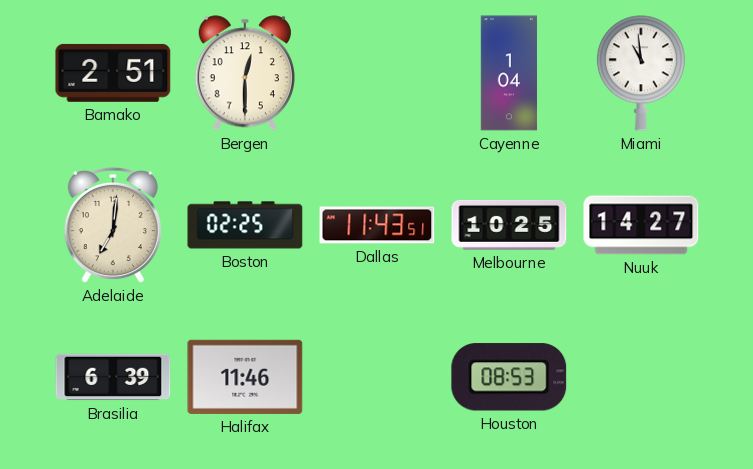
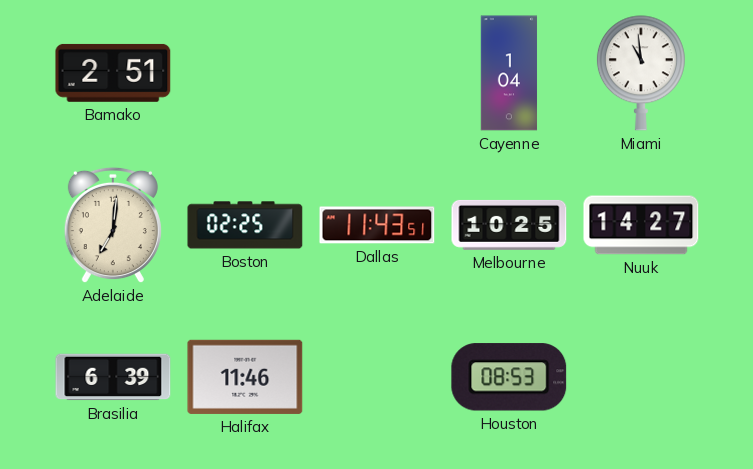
Bergen: 12:30 -> none (245, 73)
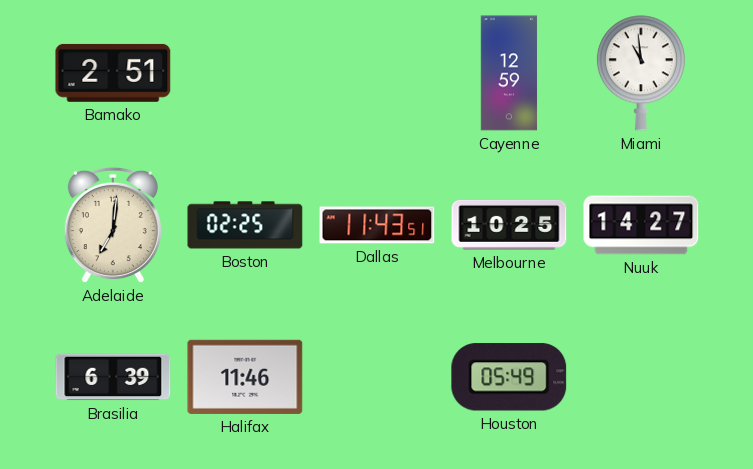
Cayenne: 1:04 -> 12:59 (509, 73)
Houston: 08:53 -> 05:49 (509, 377)
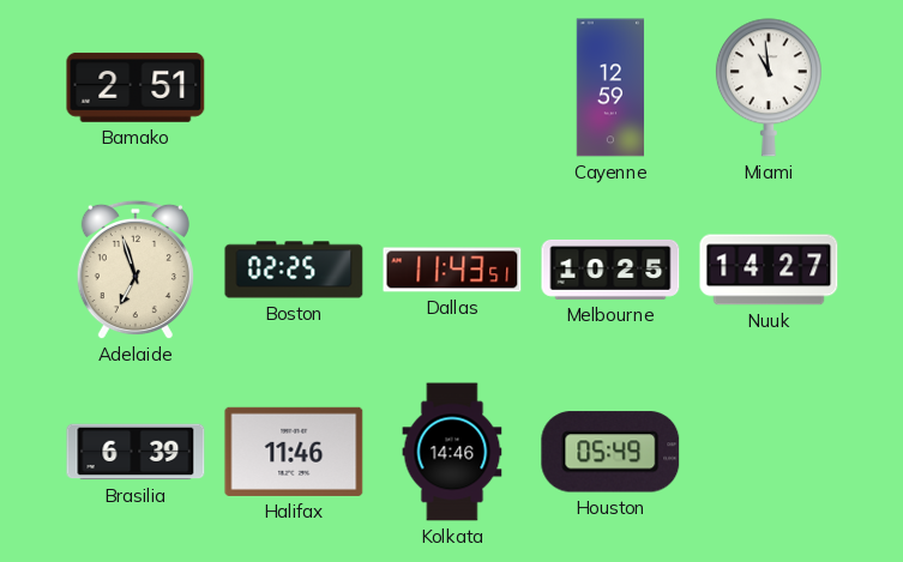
Adelaide: 7:01 -> 6:57 (136, 270)
Kolkata: none -> 14:46 (452, 452)
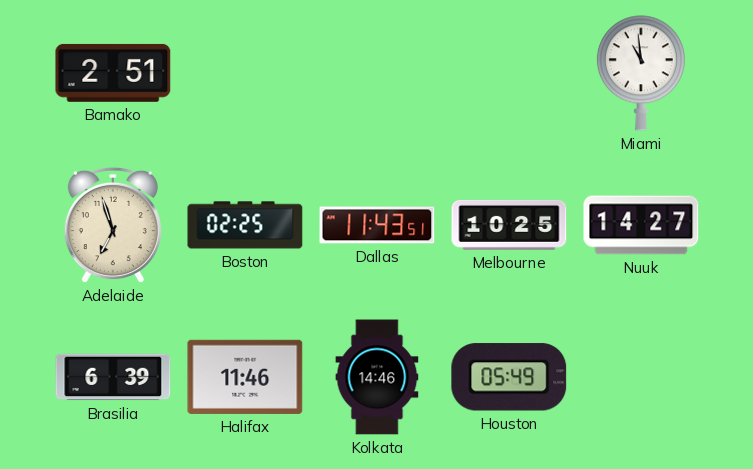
Cayenne: 12:59 -> none (610, 87)
